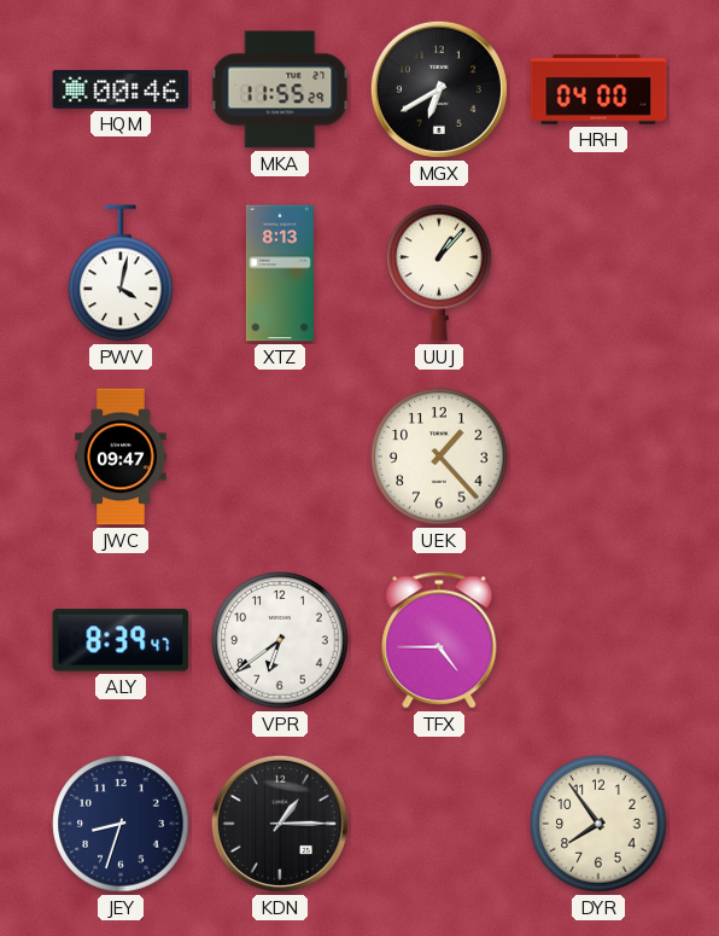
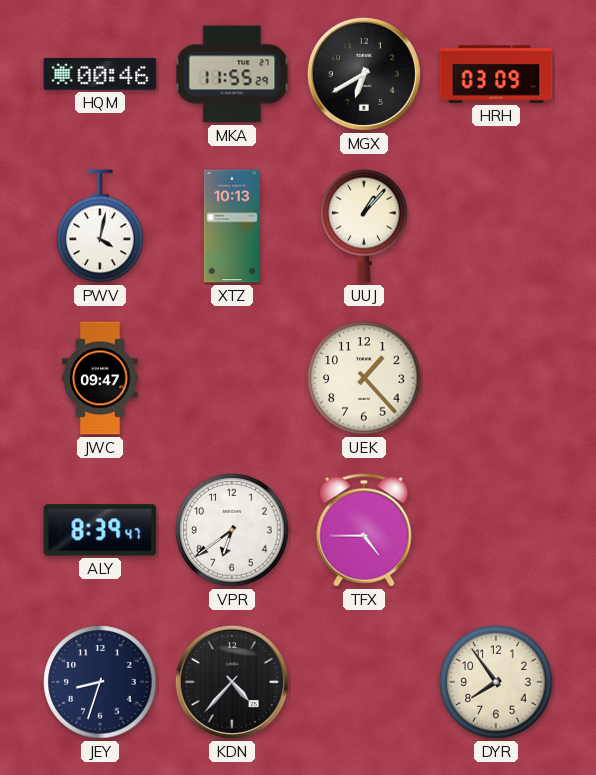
HRH: 04:00 -> 03:09 (496, 74)
XTZ: 8:13 -> 10:13 (232, 226)
KDN: 1:15 -> 4:37 (232, 682)
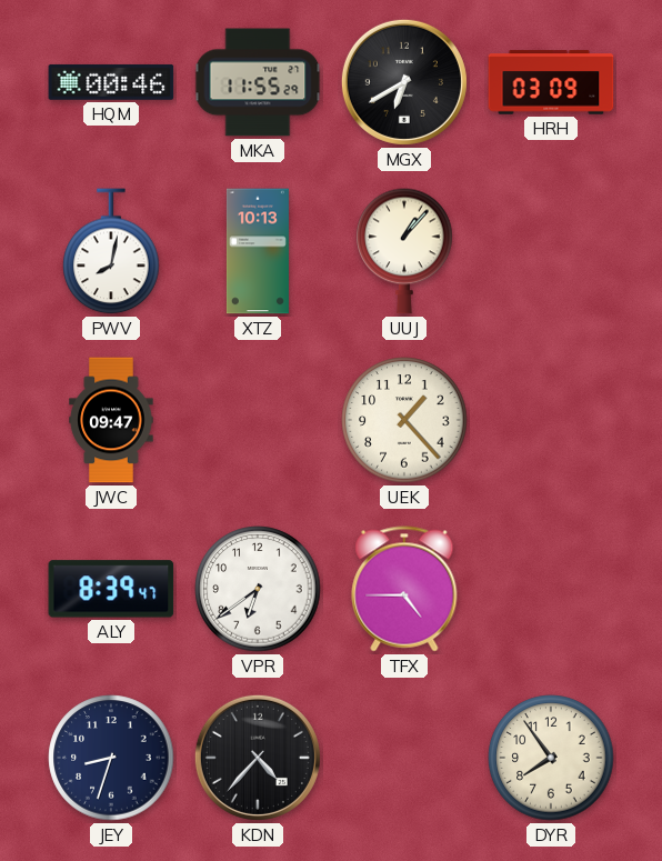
PWV: 4:02 -> 8:02 (111, 251)
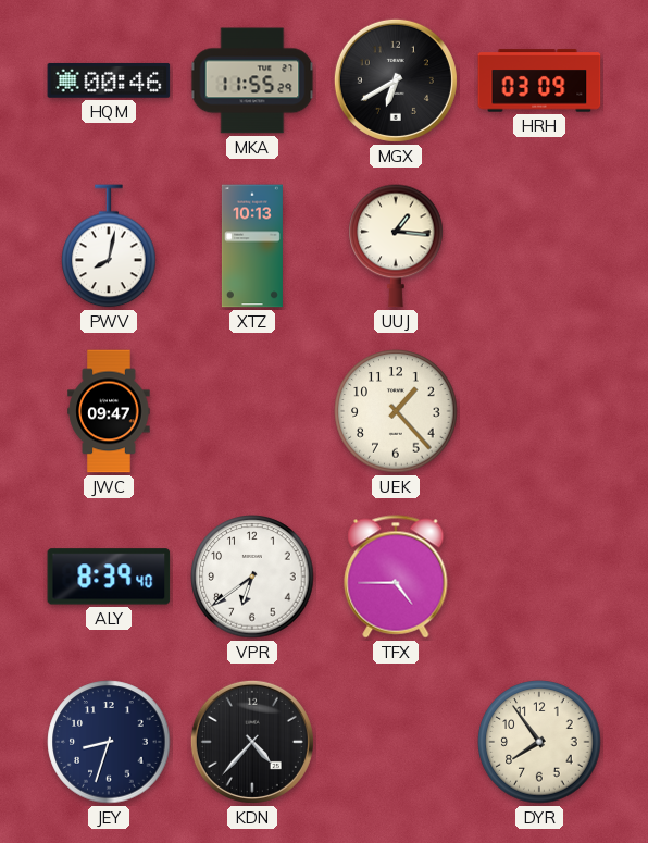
UUJ: 1:07 -> 1:16 (396, 246)
ALY: 8:39:47 -> 8:39:40 (109, 577)
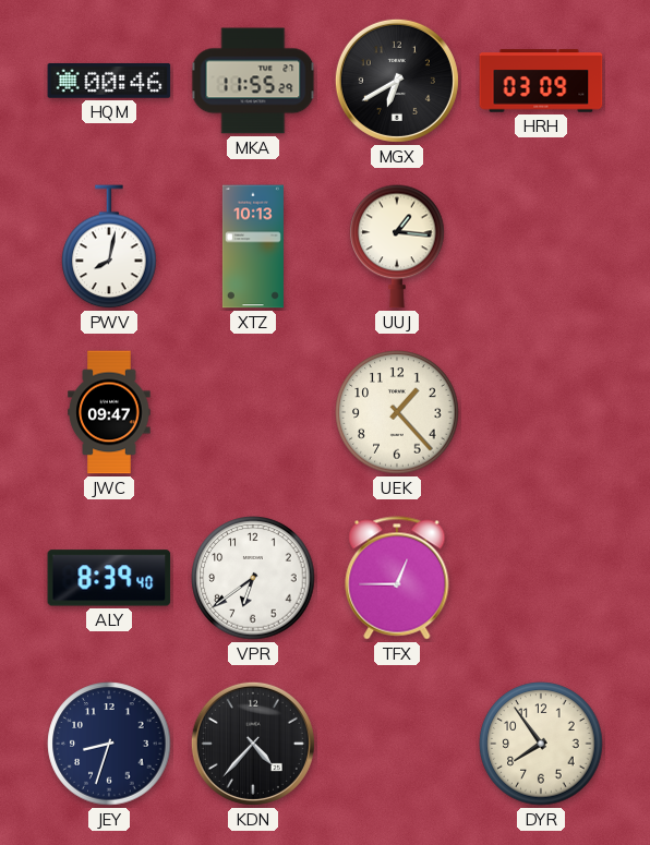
TFX: 4:45 -> 12:45 (397, 578)
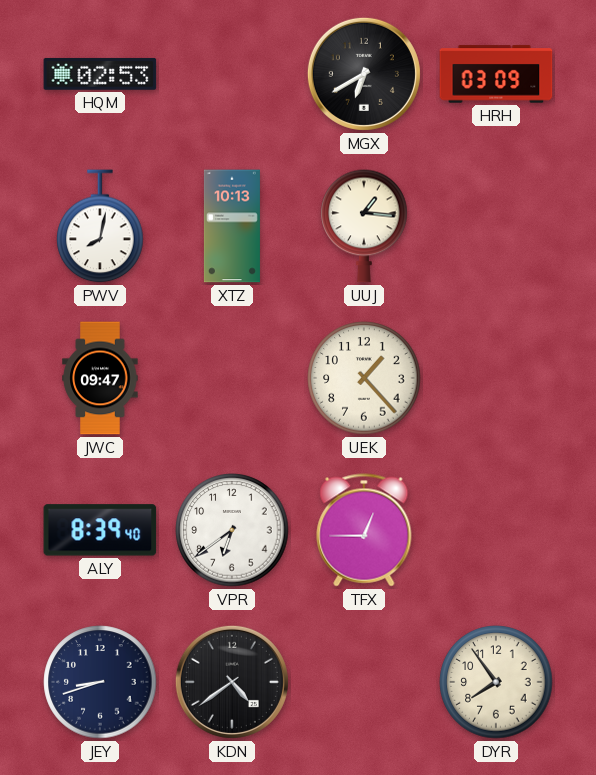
HQM: 00:46 -> 02:53 (100, 74)
MKA: 11:55 -> none (253, 81)
JEY: 8:33 -> 8:42 (100, 682)
KDN: 4:37 -> 4:39 (232, 682)
